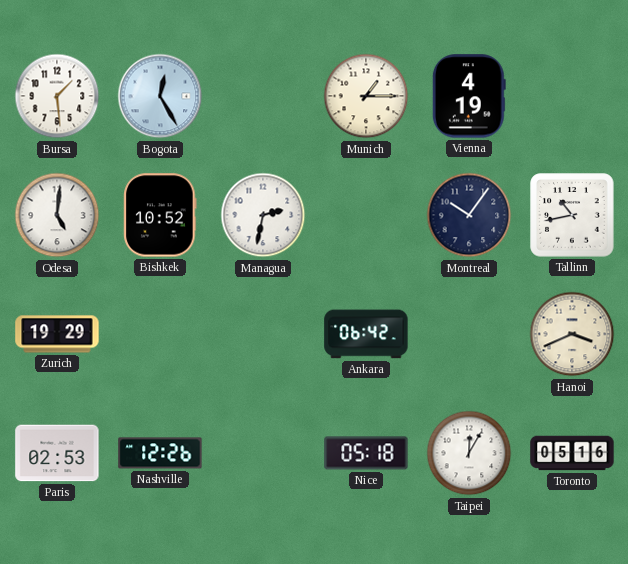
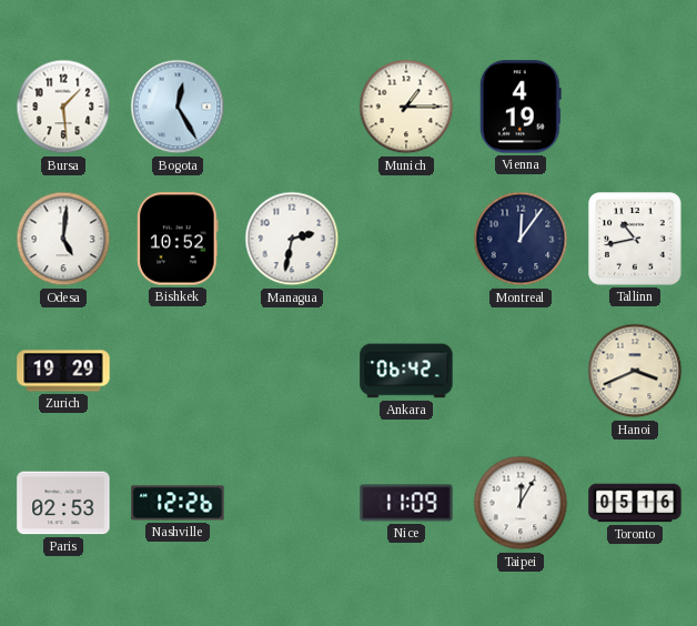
Montreal: 10:06 -> 12:06 (521, 239)
Nice: 05:18 -> 11:09 (406, 503)
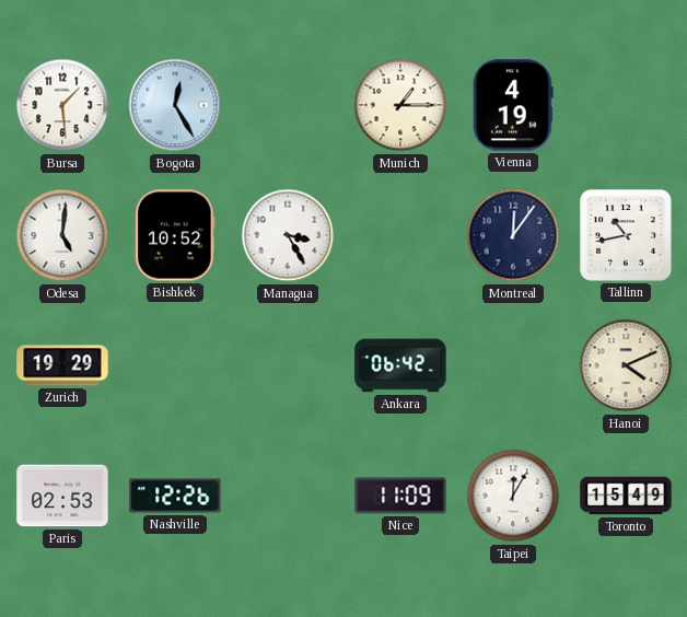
Managua: 2:32 -> 3:25 (288, 235)
Hanoi: 3:41 -> 4:11 (626, 365)
Toronto: 05:16 -> 15:49 (626, 496)
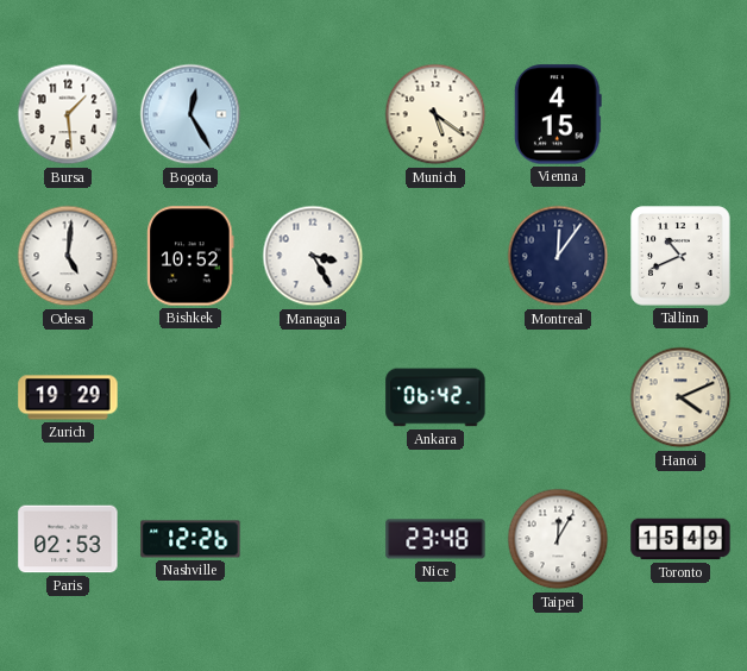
Munich: 1:15 -> 5:21 (435, 114)
Vienna: 4:19 -> 4:15 (558, 114)
Tallinn: 10:43 -> 10:41 (680, 256)
Nice: 11:09 -> 23:48 (435, 539)
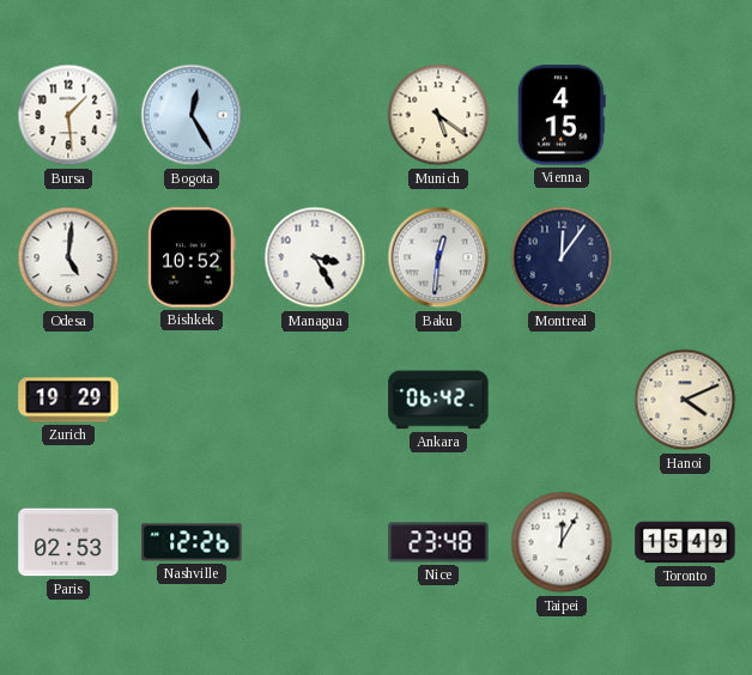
Baku: none -> 12:31 (438, 257)
Tallinn: 10:41 -> none (680, 256)
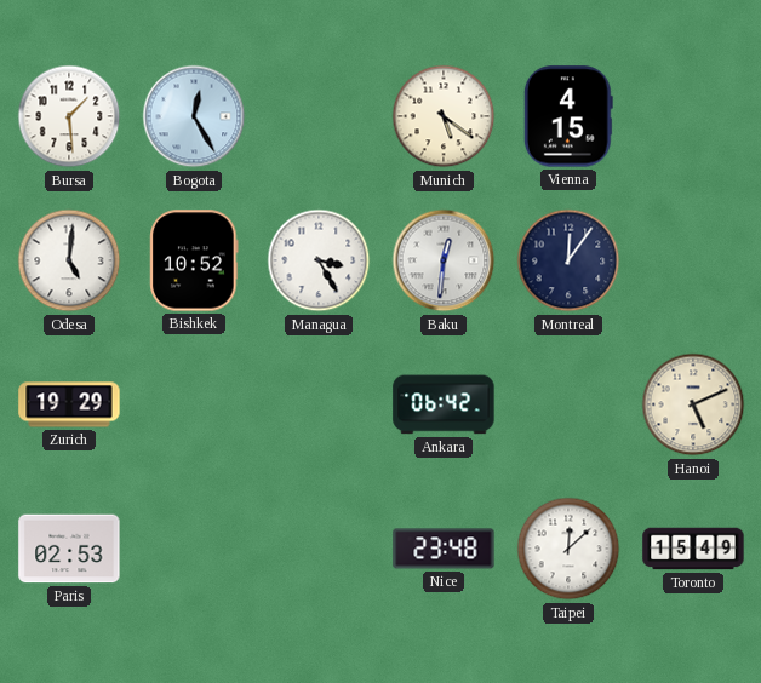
Hanoi: 4:11 -> 5:11 (693, 404)
Nashville: 12:26 -> none (192, 542)
Taipei: 12:05 -> 12:08 (568, 549)
